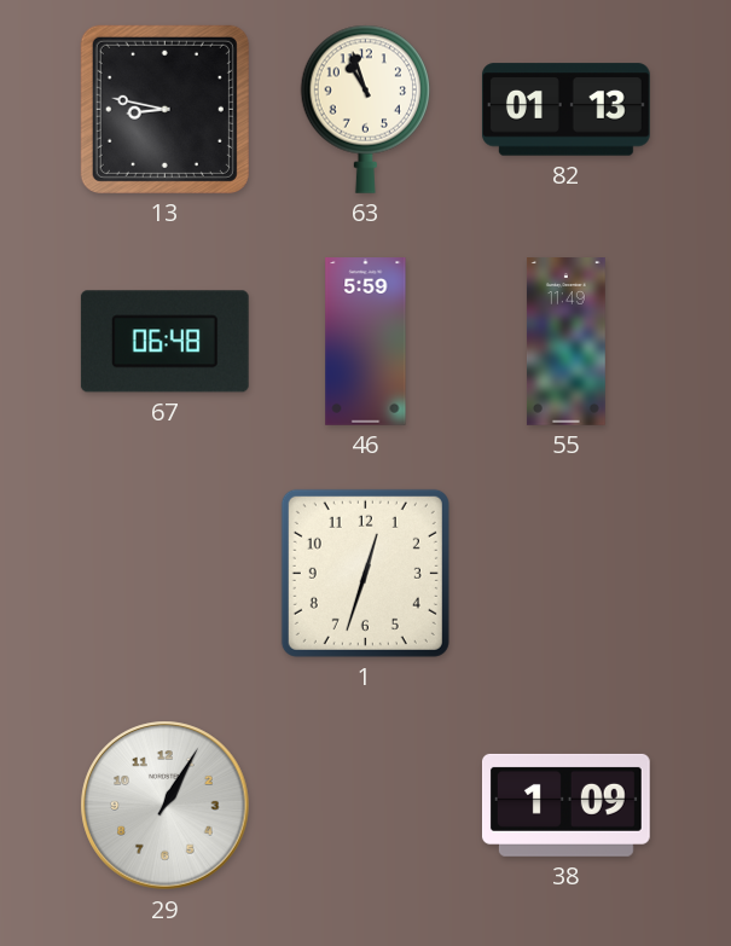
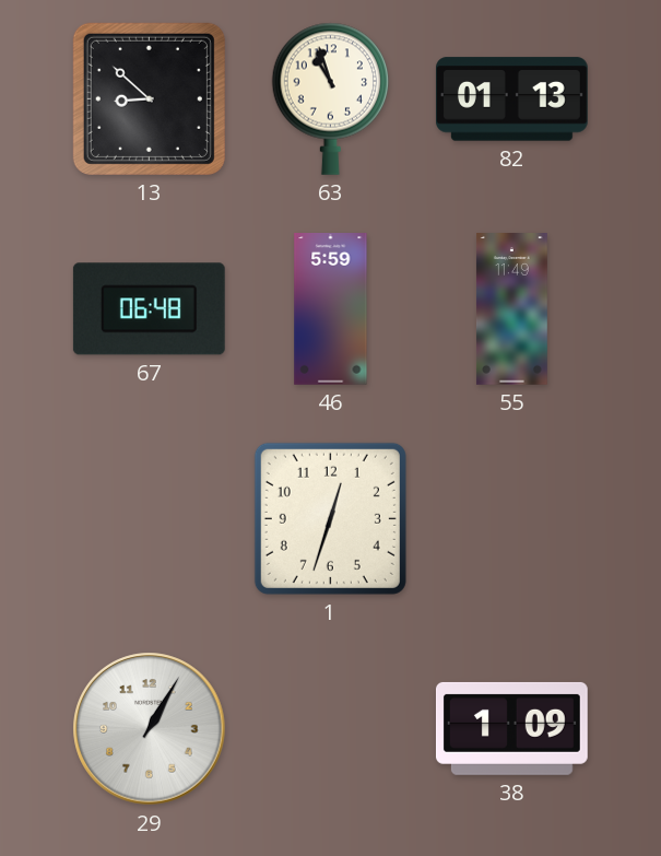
13: 8:47 -> 8:52 (149, 98)
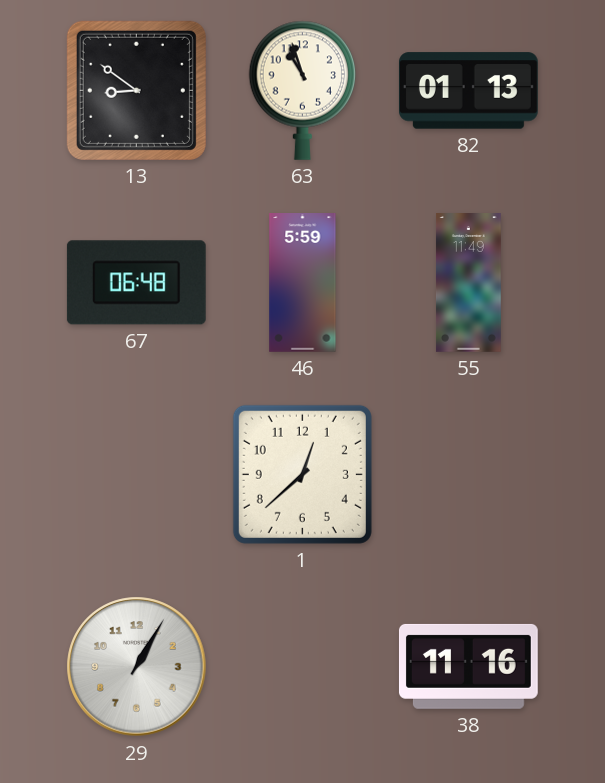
13: 8:52 -> 8:51 (136, 90)
1: 12:33 -> 12:38 (302, 474)
38: 1:09 -> 11:16 (468, 666)
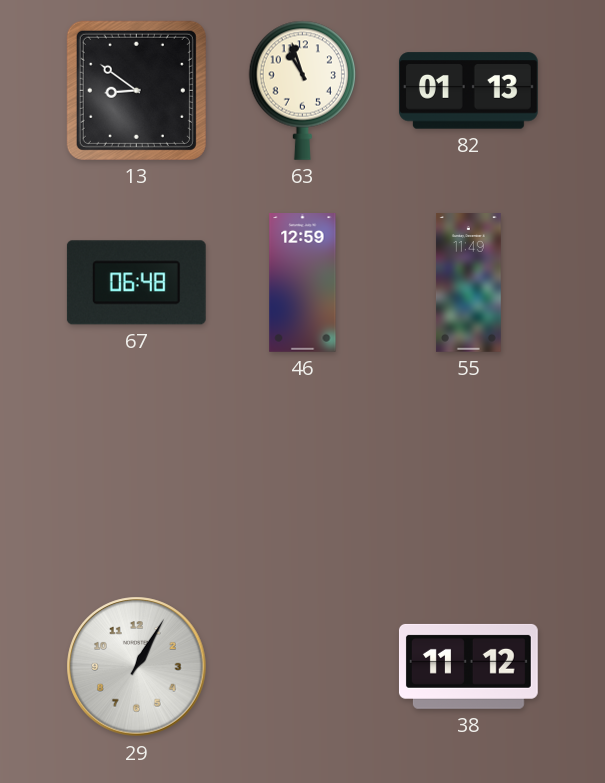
46: 5:59 -> 12:59 (303, 283)
1: 12:38 -> none (302, 474)
38: 11:16 -> 11:12 (468, 666)
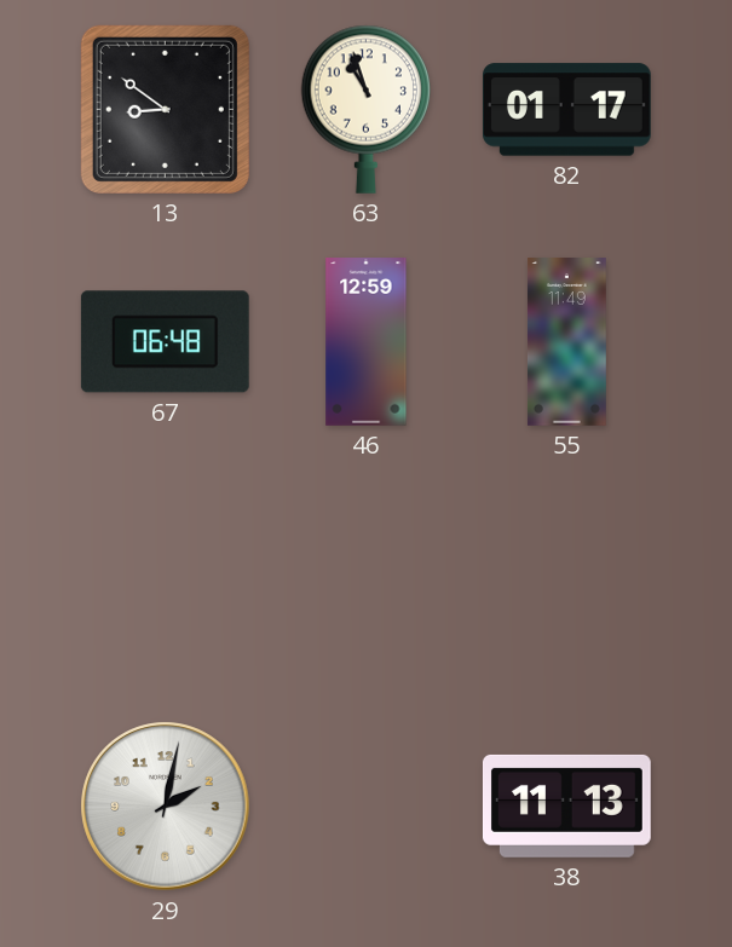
82: 01:13 -> 01:17 (566, 110)
29: 1:05 -> 2:02 (166, 807)
38: 11:12 -> 11:13 (566, 805)
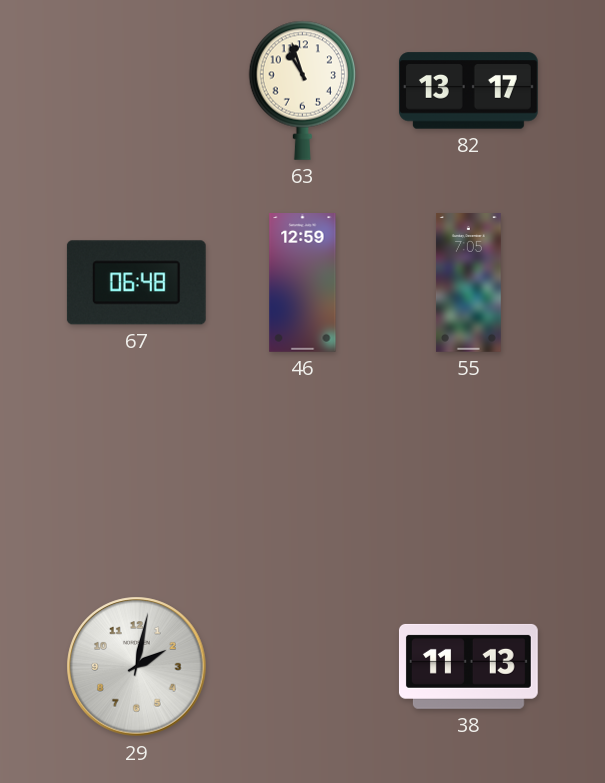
13: 8:51 -> none (165, 109)
82: 01:17 -> 13:17 (468, 91)
55: 11:49 -> 7:05 (468, 283)
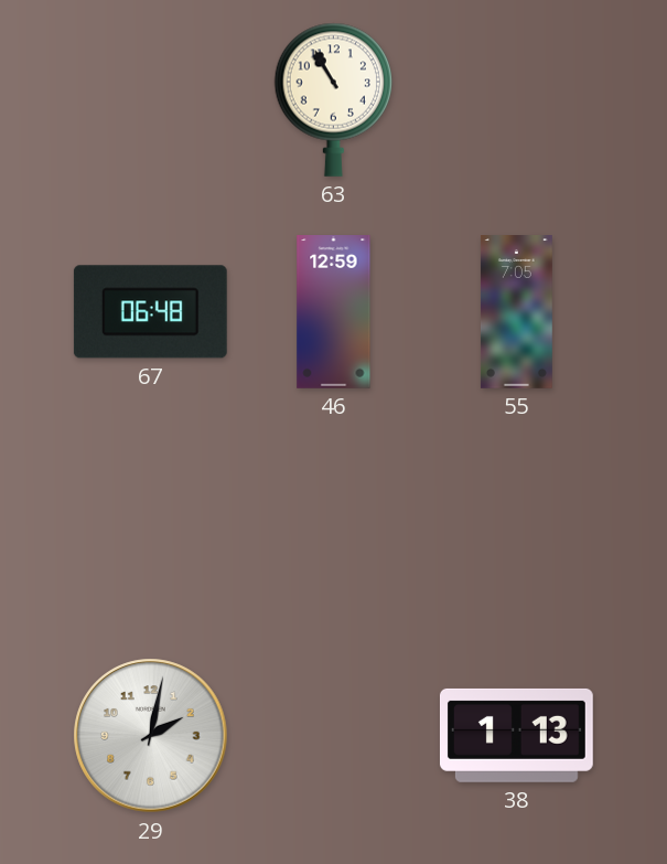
63: 10:57 -> 10:55 (333, 99)
82: 13:17 -> none (468, 91)
38: 11:13 -> 1:13 (516, 735)
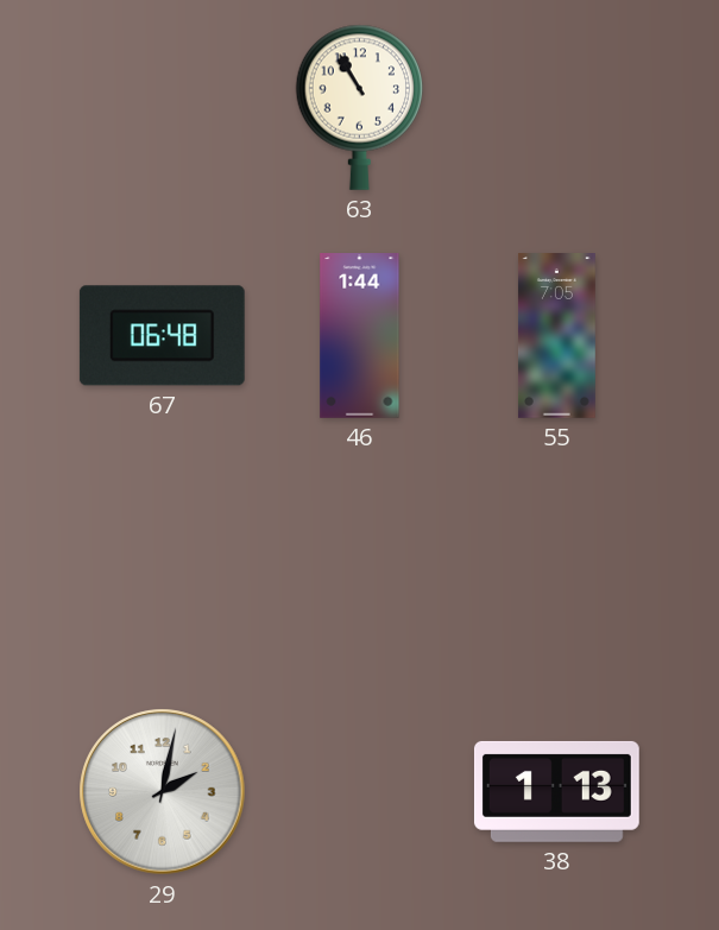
46: 12:59 -> 1:44 (360, 336)
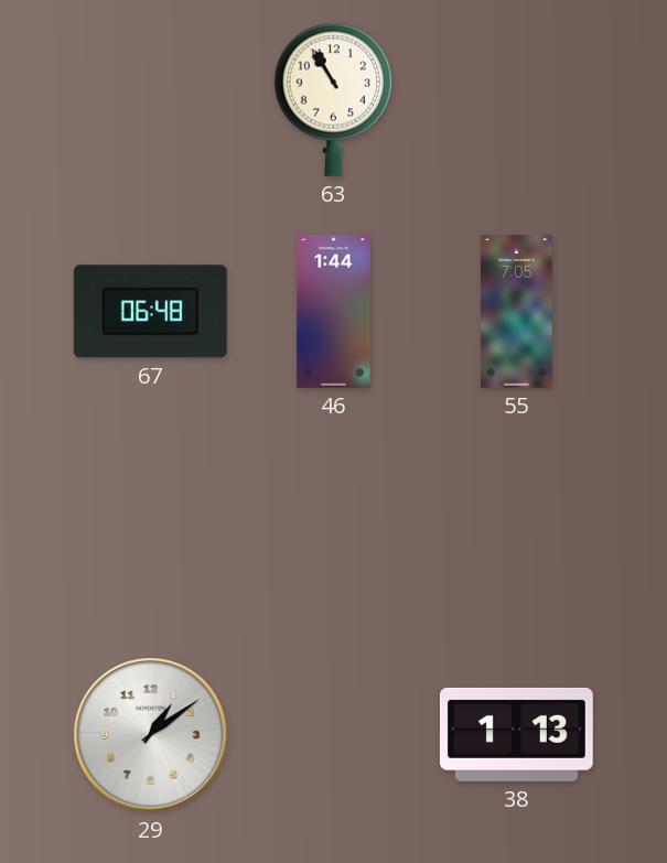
29: 2:02 -> 1:09 (151, 735)
